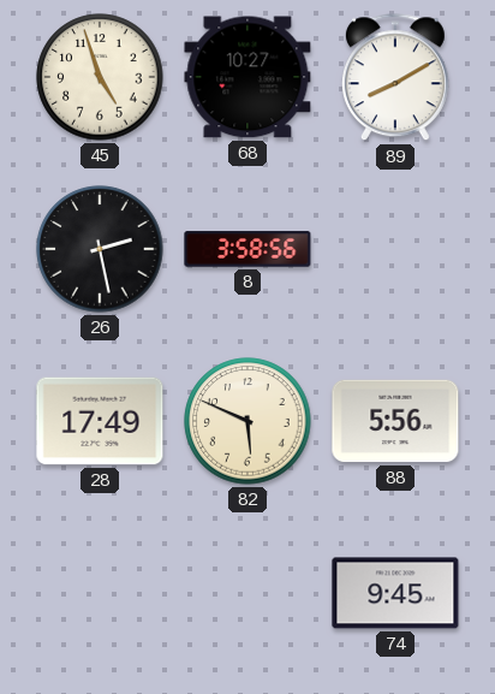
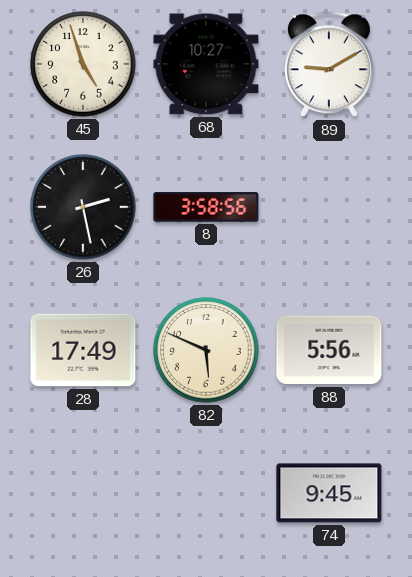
89: 8:10 -> 9:10 (329, 65)
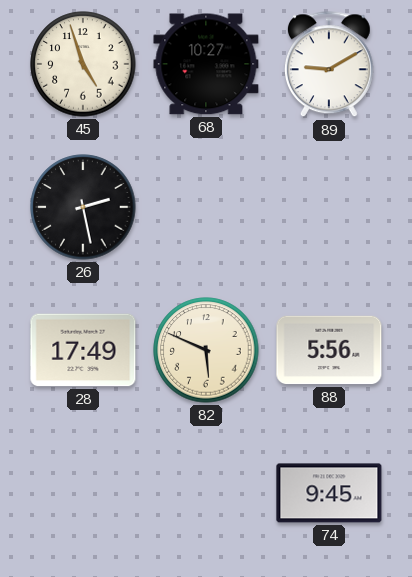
8: 3:58 -> none (206, 207)
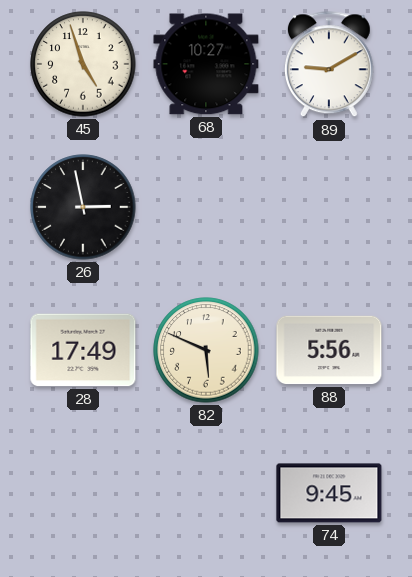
26: 2:28 -> 2:58 (83, 207)
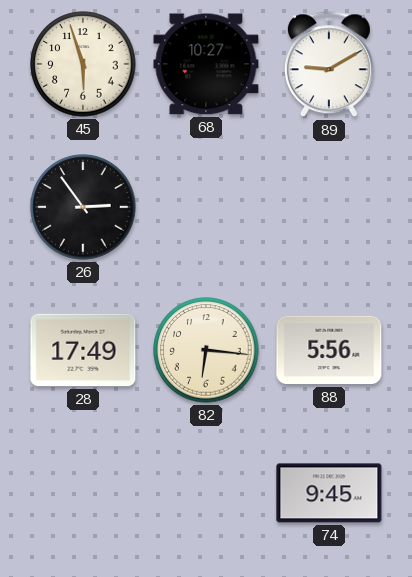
45: 4:57 -> 5:57 (83, 64)
26: 2:58 -> 2:54 (83, 207)
82: 5:49 -> 6:16 (206, 350)
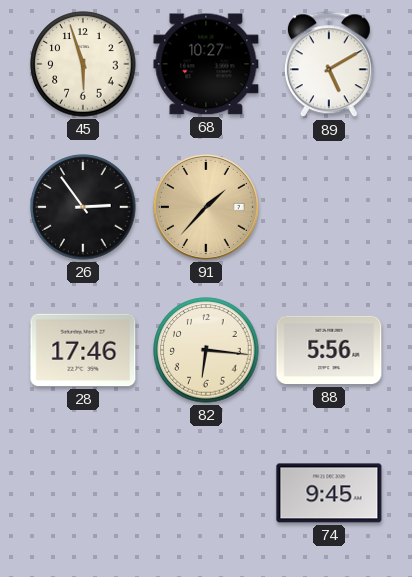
89: 9:10 -> 5:10 (329, 65)
91: none -> 1:37 (206, 207)
28: 17:49 -> 17:46 (83, 350)
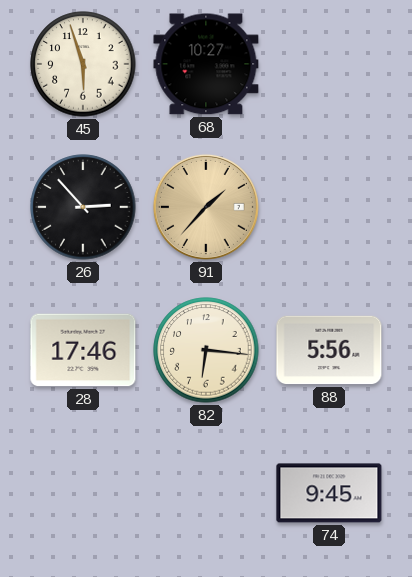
89: 5:10 -> none (329, 65)
26: 2:54 -> 2:53 (83, 207)
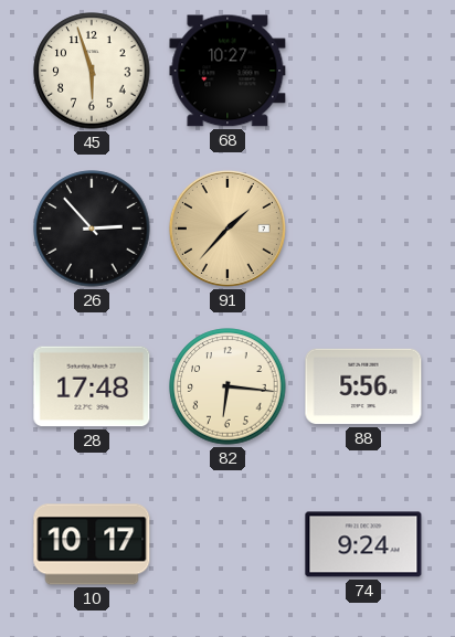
28: 17:46 -> 17:48 (92, 386)
10: none -> 10:17 (92, 544)
74: 9:45 -> 9:24 (363, 544)
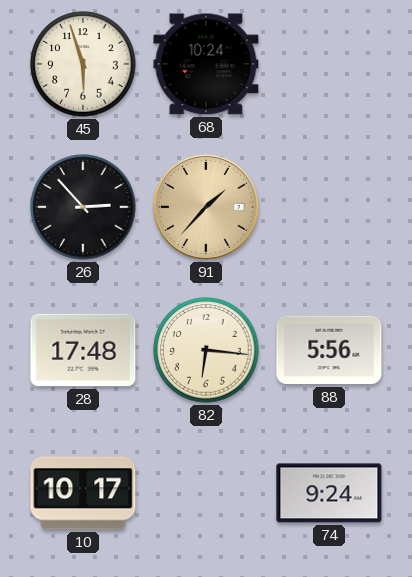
68: 10:27 -> 10:24 (206, 64)
